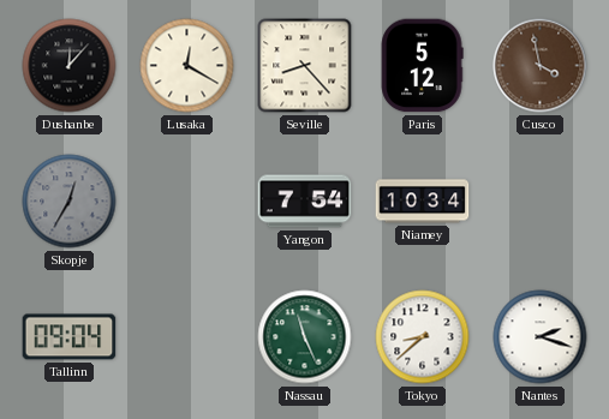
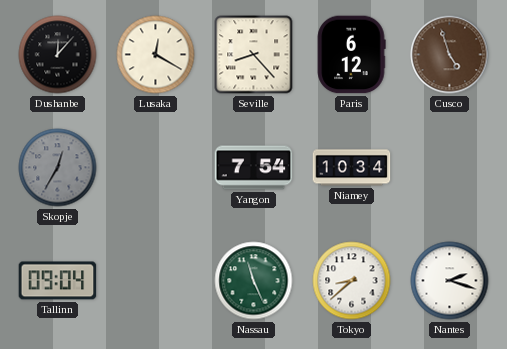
Paris: 5:12 -> 6:12 (351, 55)
Cusco: 3:58 -> 4:57 (450, 55)
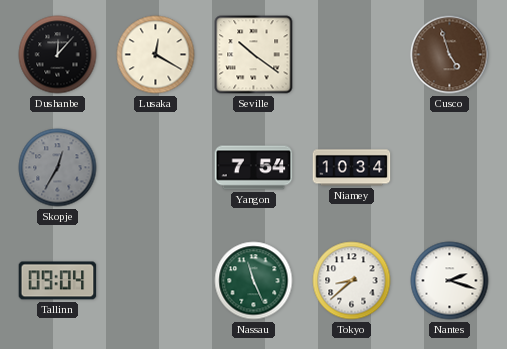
Seville: 8:23 -> 10:21 (254, 55)
Paris: 6:12 -> none (351, 55)
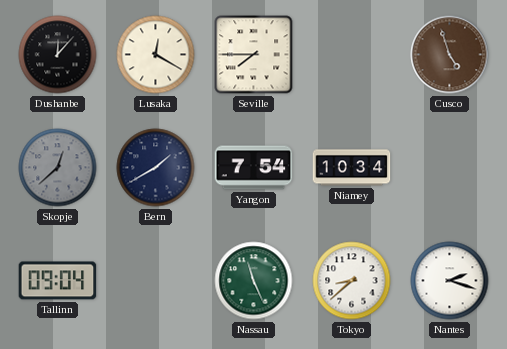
Seville: 10:21 -> 7:45 (254, 55)
Skopje: 12:35 -> 12:38 (58, 168)
Bern: none -> 1:40 (156, 168)
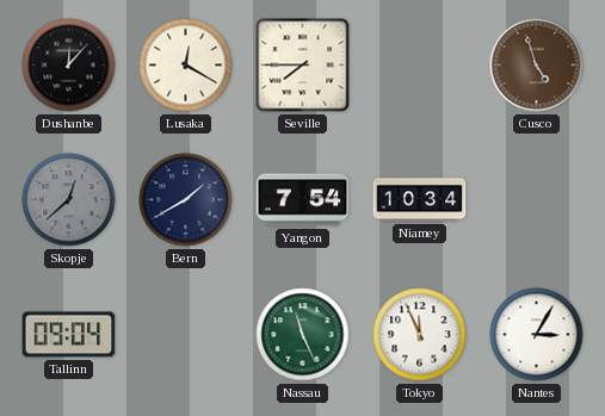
Tokyo: 8:38 -> 11:56 (420, 335)
Nantes: 2:18 -> 3:05 (537, 335)
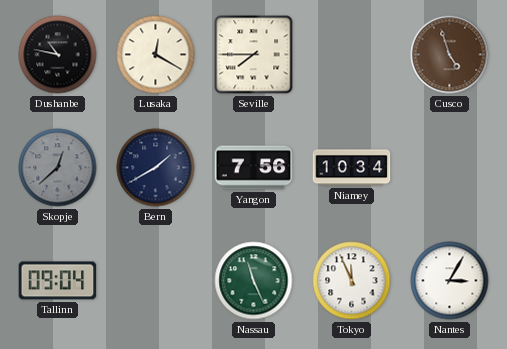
Dushanbe: 12:07 -> 10:47 (58, 55)
Yangon: 7:54 -> 7:56 (254, 168)
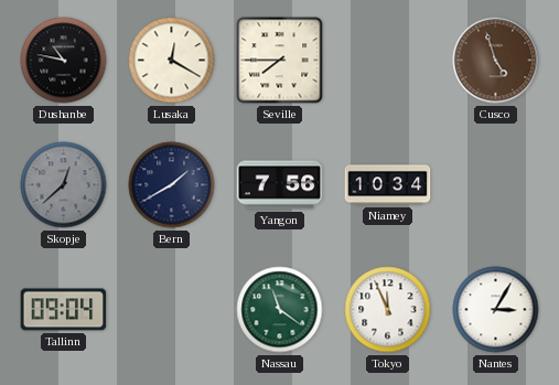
Nassau: 11:26 -> 11:21 (280, 310)
